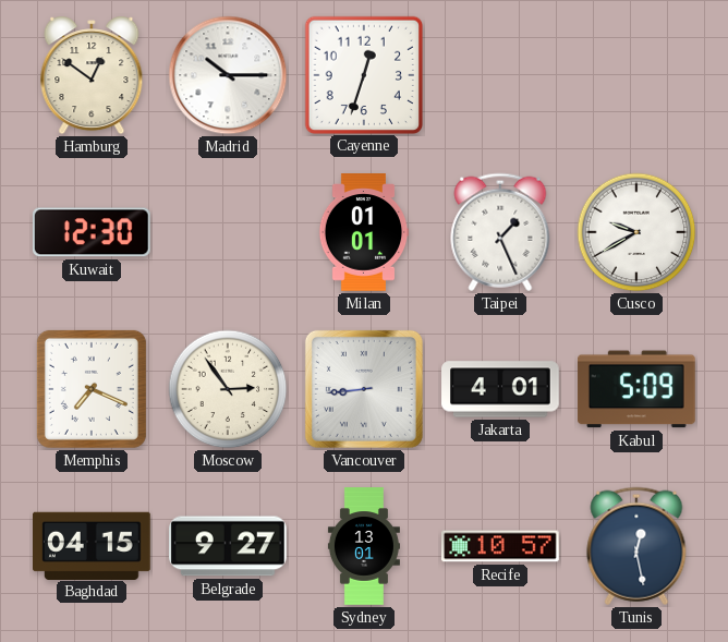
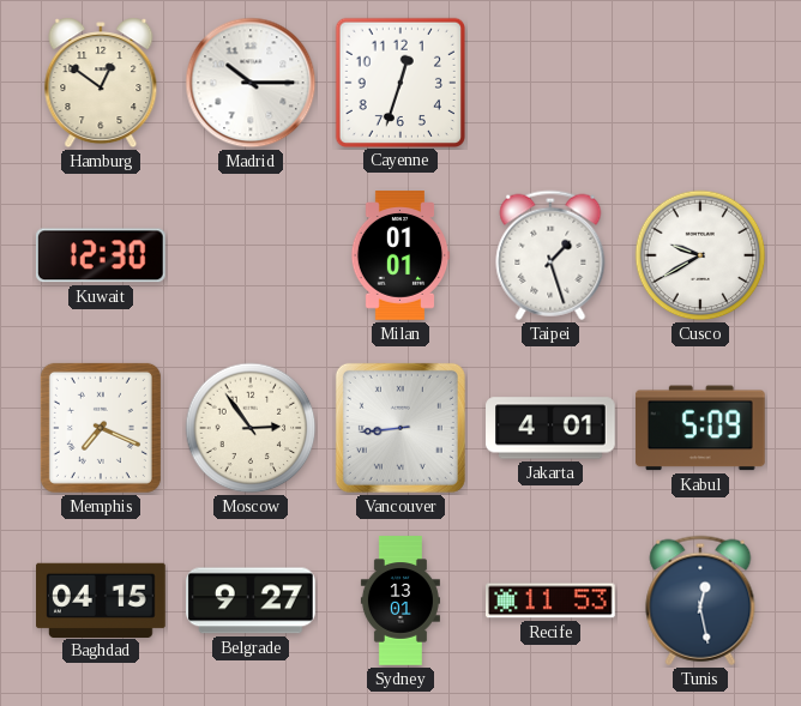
Taipei: 1:26 -> 1:27 (550, 255)
Recife: 10:57 -> 11:53 (552, 601)
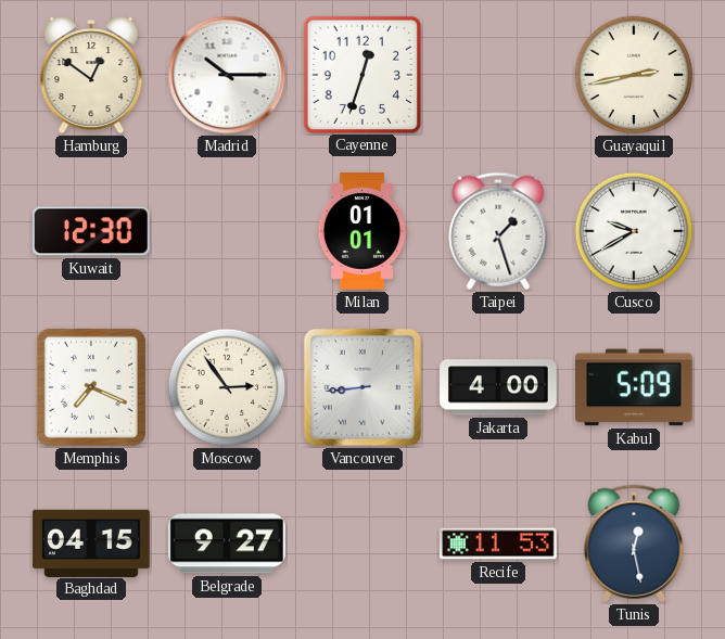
Guayaquil: none -> 2:43 (634, 75)
Jakarta: 4:01 -> 4:00 (498, 387)
Sydney: 13:01 -> none (401, 601)
